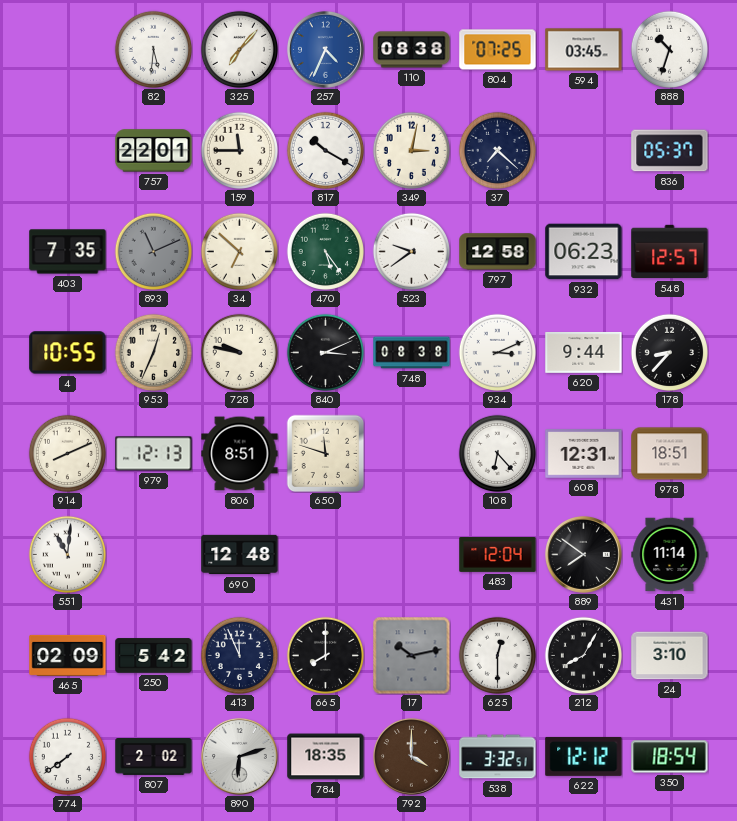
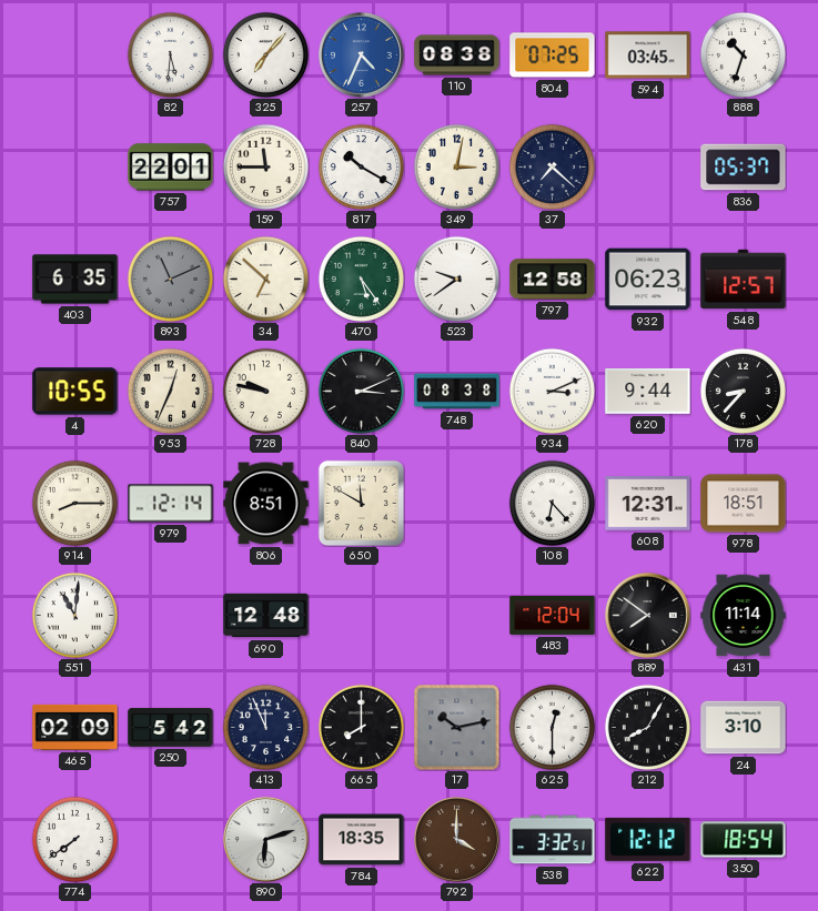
403: 7:35 -> 6:35 (75, 280)
914: 8:11 -> 8:15 (74, 503)
979: 12:13 -> 12:14 (171, 504)
650: 11:48 -> 11:50 (361, 503)
807: 2:02 -> none (154, 757)
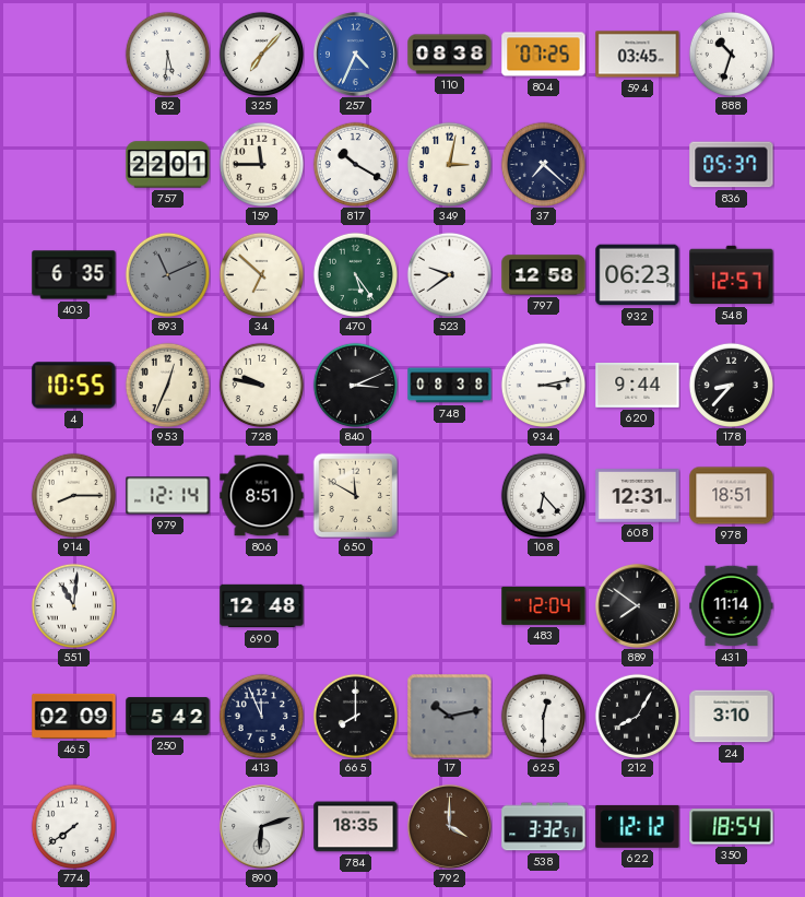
934: 3:11 -> 3:13 (543, 385)
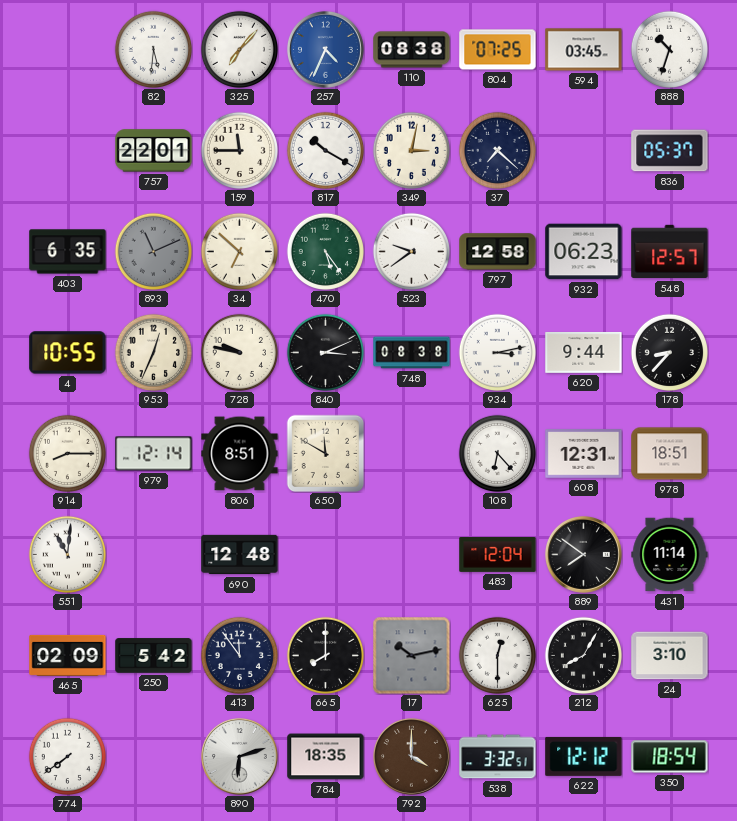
413: 11:56 -> 11:54 (239, 655)
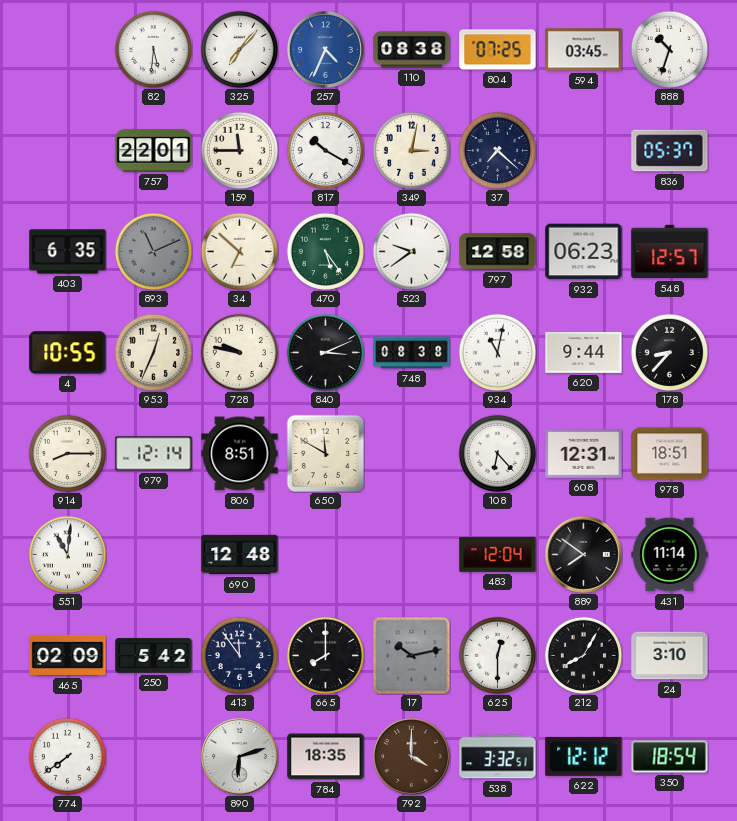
934: 3:13 -> 11:02 (497, 352)
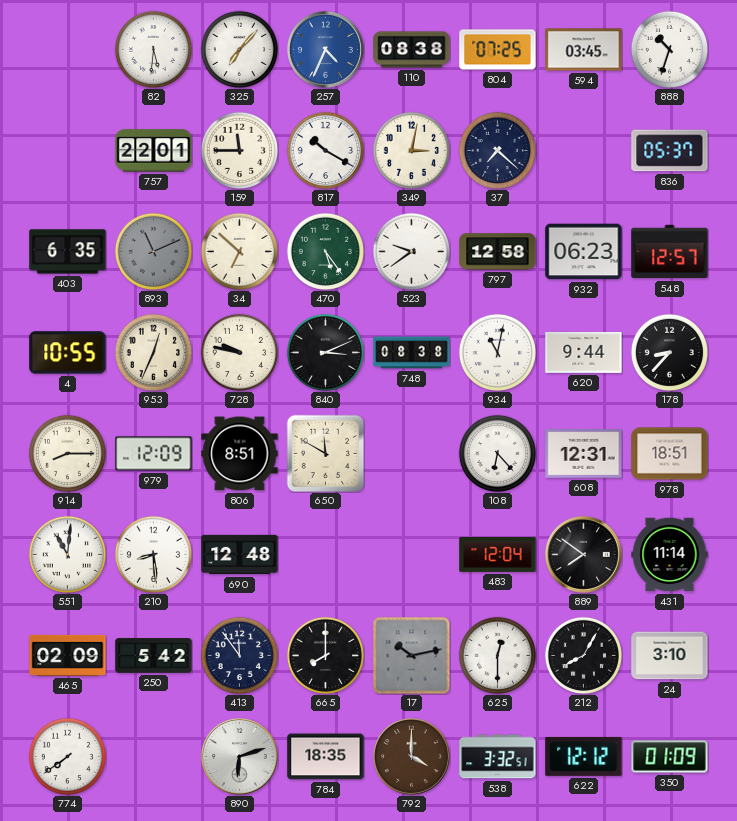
979: 12:14 -> 12:09 (154, 454)
210: none -> 8:29 (153, 554)
350: 18:54 -> 01:09 (670, 757)
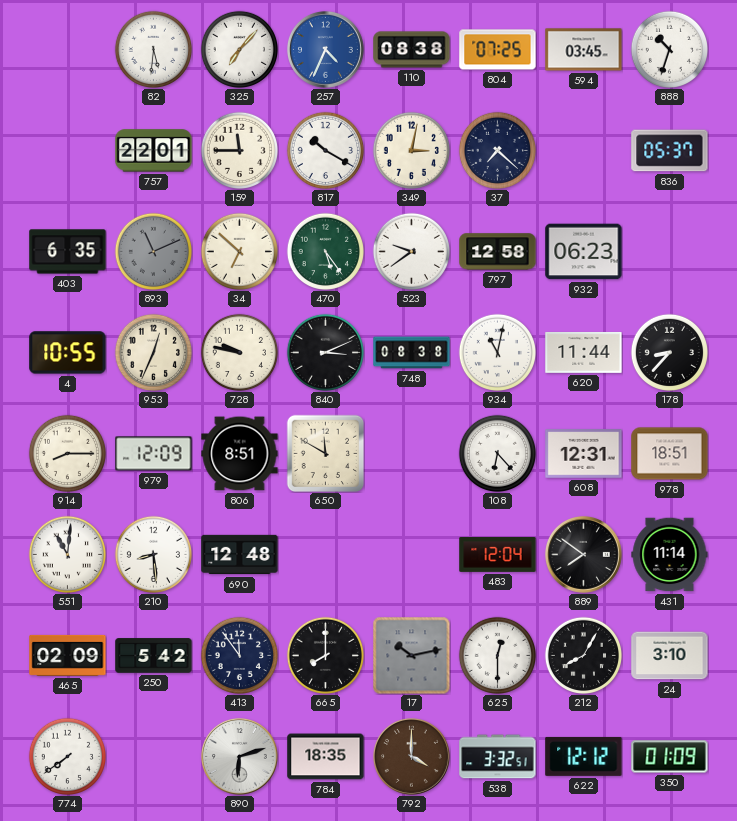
548: 12:57 -> none (670, 252)
620: 9:44 -> 11:44 (584, 352)
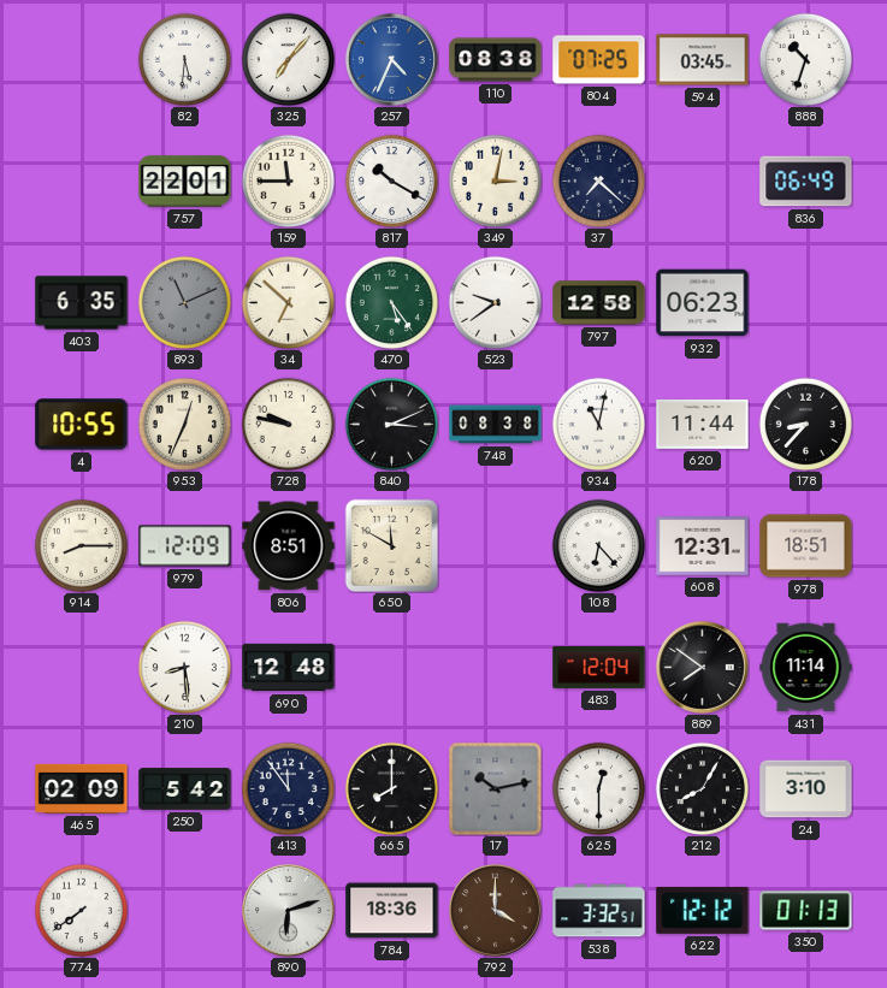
836: 05:37 -> 06:49 (806, 182)
551: 11:01 -> none (67, 554)
784: 18:35 -> 18:36 (392, 911)
350: 01:09 -> 01:13 (806, 911)
